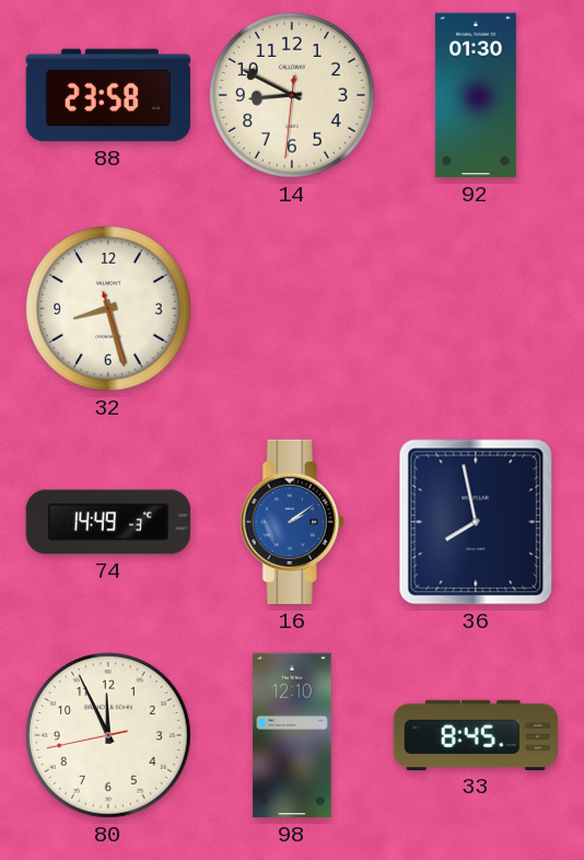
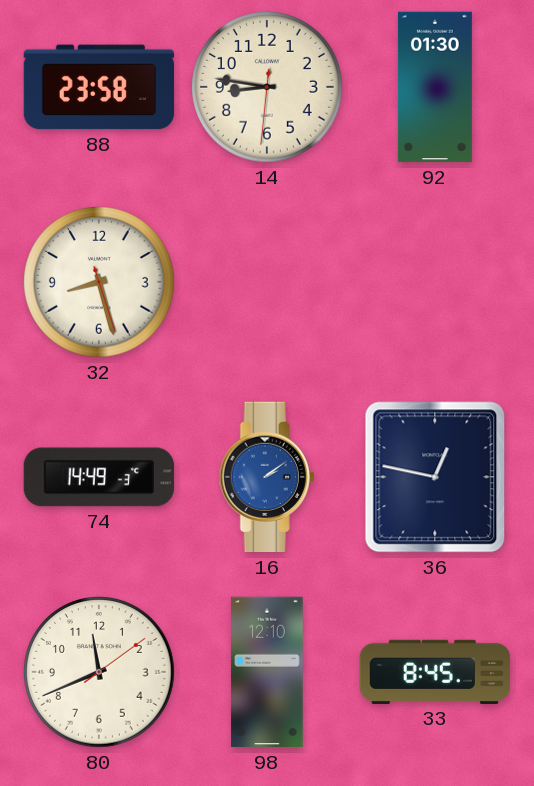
14: 8:49 -> 8:46 (268, 88)
36: 7:58 -> 12:47 (435, 477)
80: 11:55 -> 11:41 (100, 673)
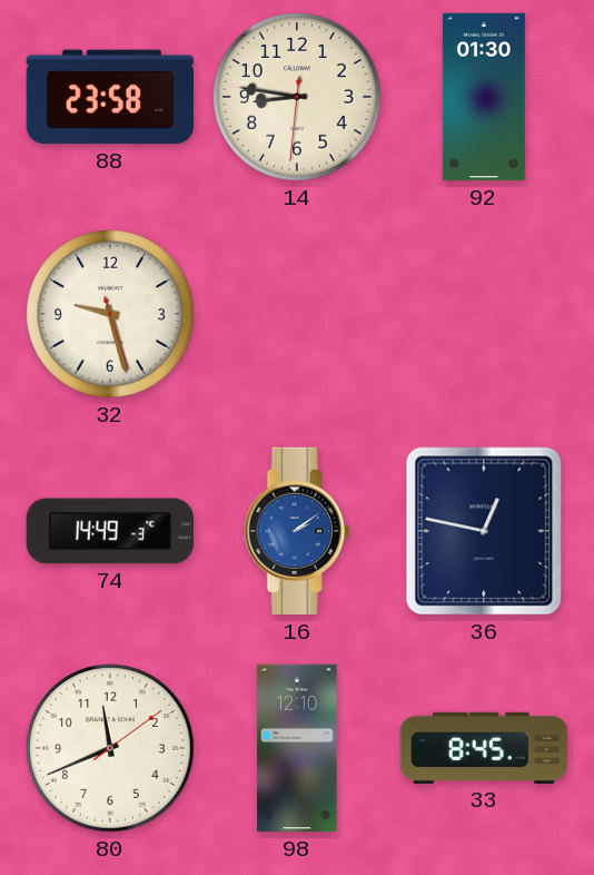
32: 8:27 -> 9:27 (111, 315)
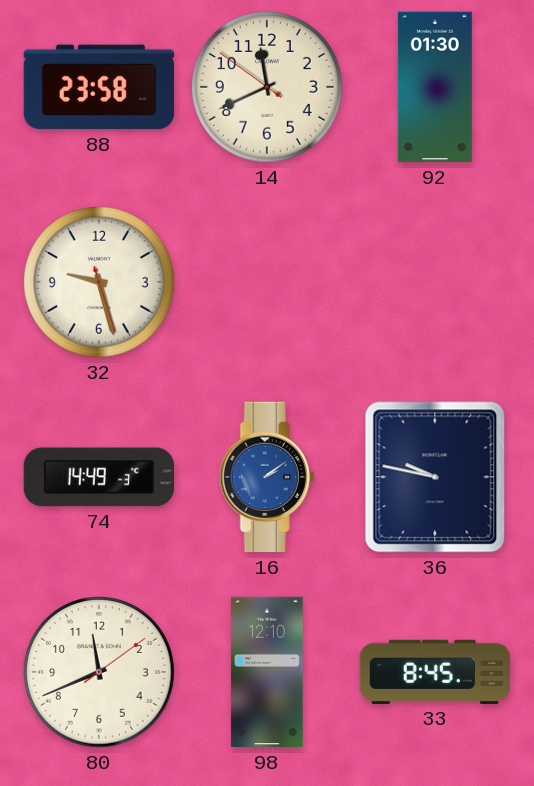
14: 8:46 -> 11:40 (268, 88)
36: 12:47 -> 9:47 (435, 477)
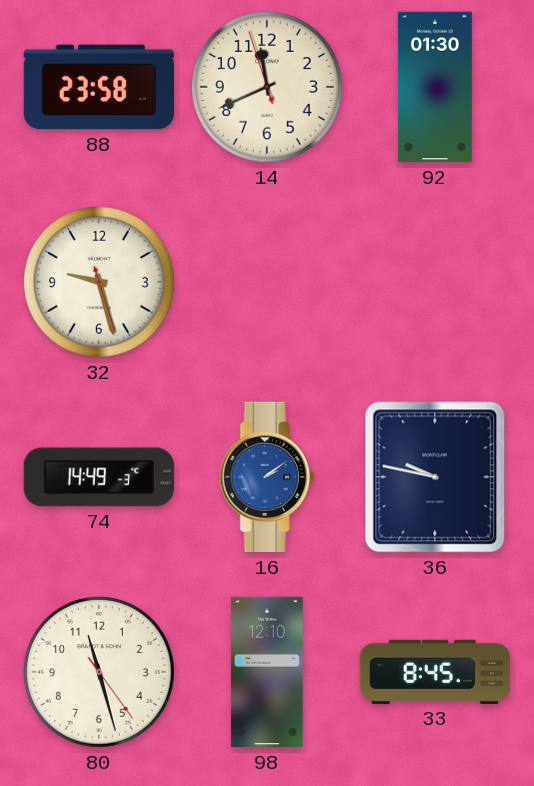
14: 11:40:51 -> 11:40:57 (268, 88)
80: 11:41 -> 11:27 (100, 673)
